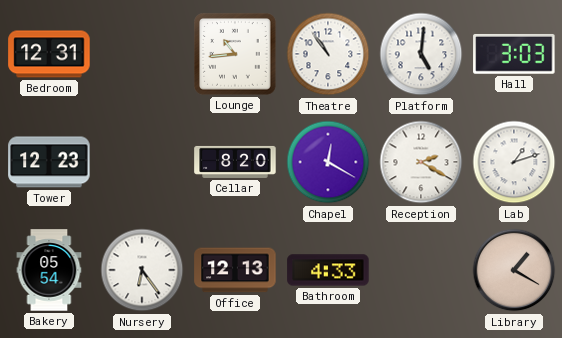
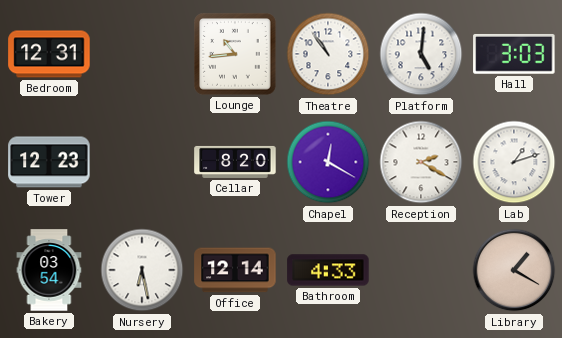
Bakery: 05:54 -> 03:54 (49, 270)
Nursery: 6:24 -> 6:28 (142, 270)
Office: 12:13 -> 12:14 (235, 270)
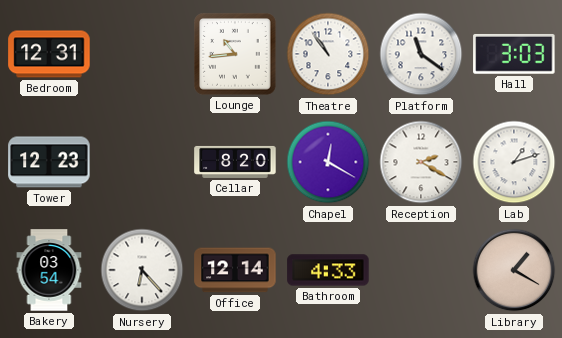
Platform: 5:01 -> 11:21 (421, 54)
Nursery: 6:28 -> 6:23 (142, 270)
